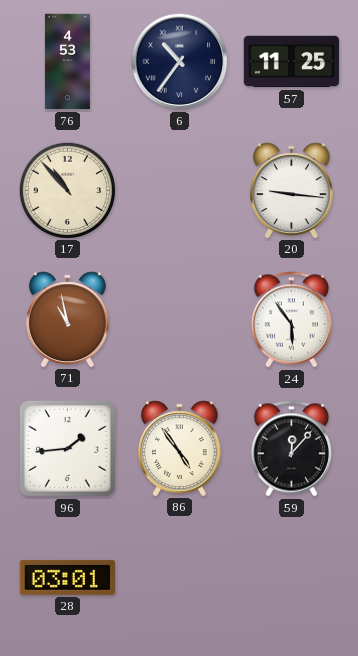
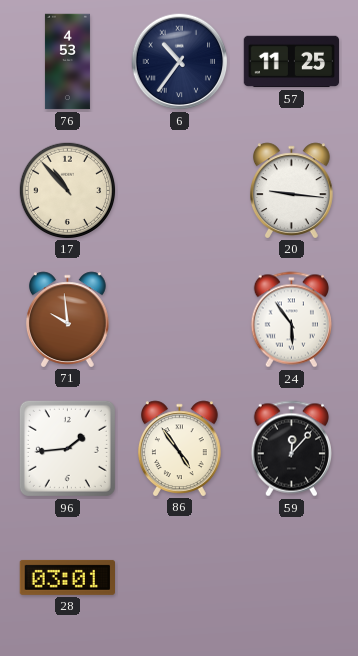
71: 10:58 -> 9:59 (67, 319)
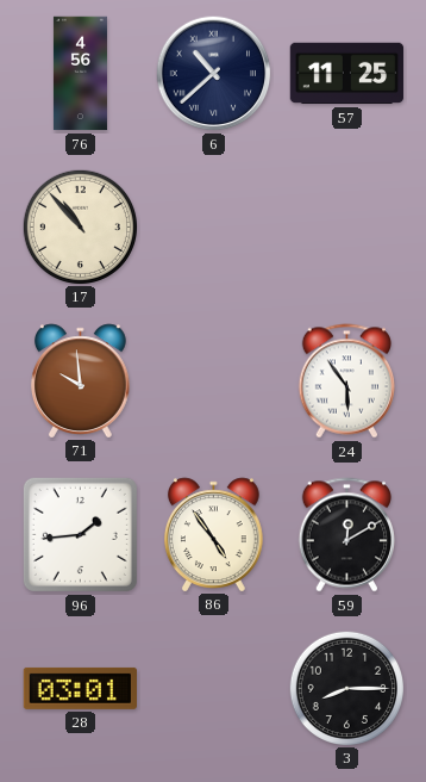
76: 4:53 -> 4:56 (80, 74)
6: 10:36 -> 10:38 (214, 74)
20: 9:16 -> none (291, 190)
59: 12:07 -> 12:10 (346, 535)
3: none -> 8:15 (346, 688)
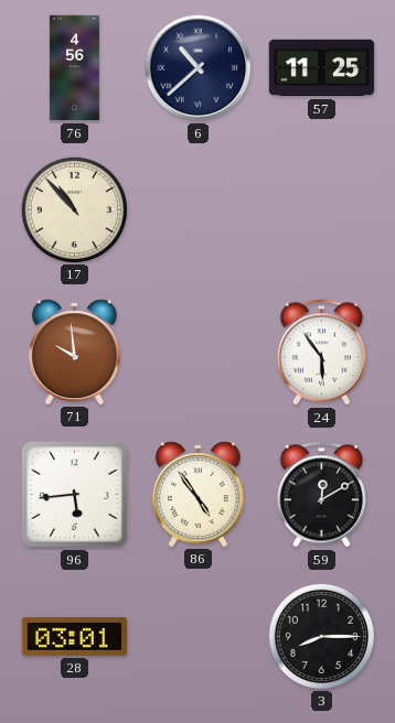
96: 1:44 -> 5:44 (74, 494)
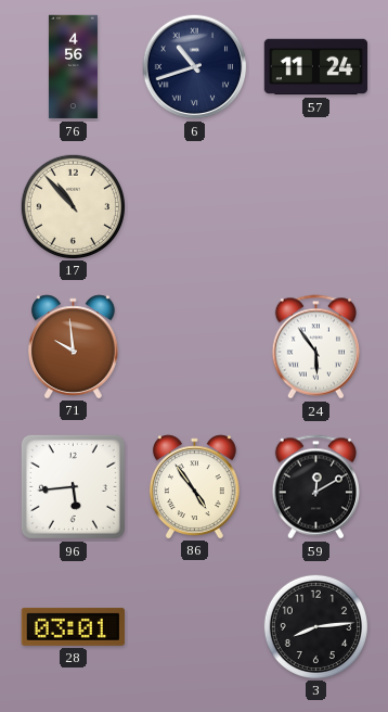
6: 10:38 -> 10:42 (195, 67)
57: 11:25 -> 11:24 (316, 67)
3: 8:15 -> 8:14 (315, 626)
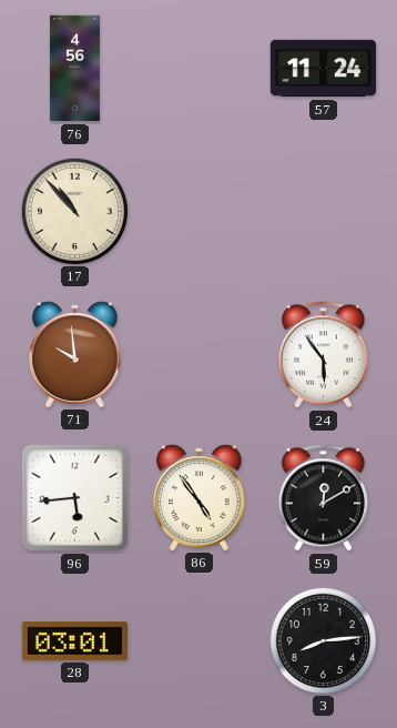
6: 10:42 -> none (195, 67)
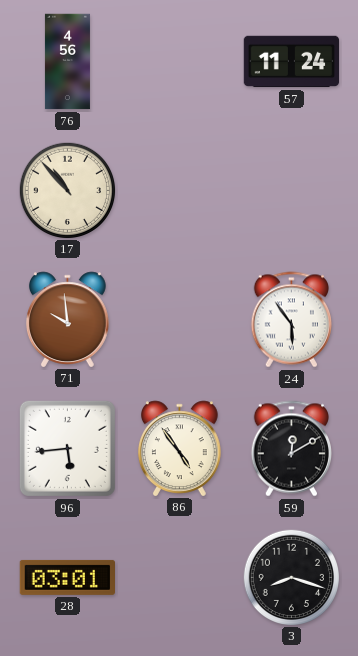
3: 8:14 -> 8:18 (291, 577)
